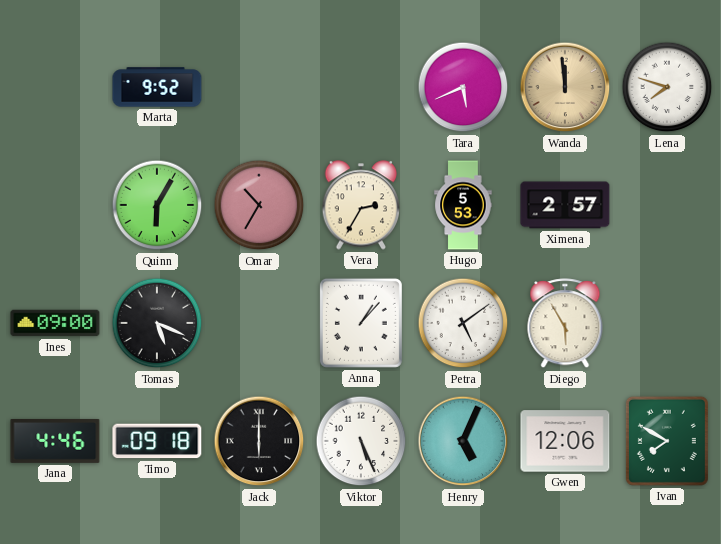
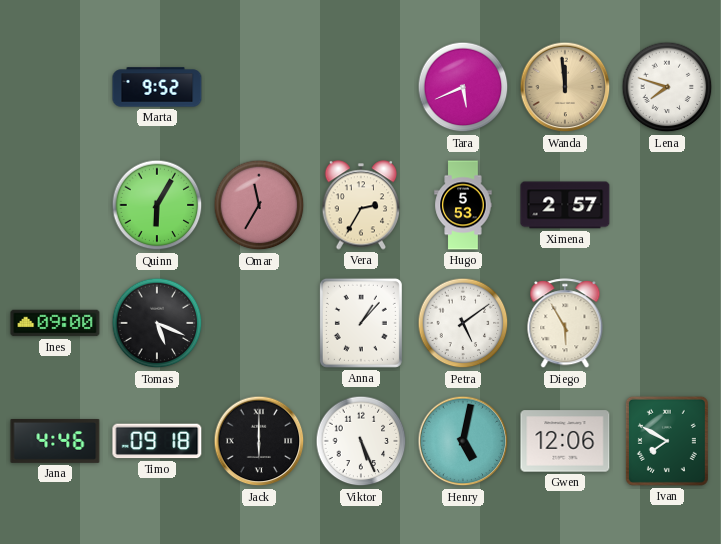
Omar: 10:35 -> 11:35 (259, 205)
Henry: 5:04 -> 5:02 (463, 441)
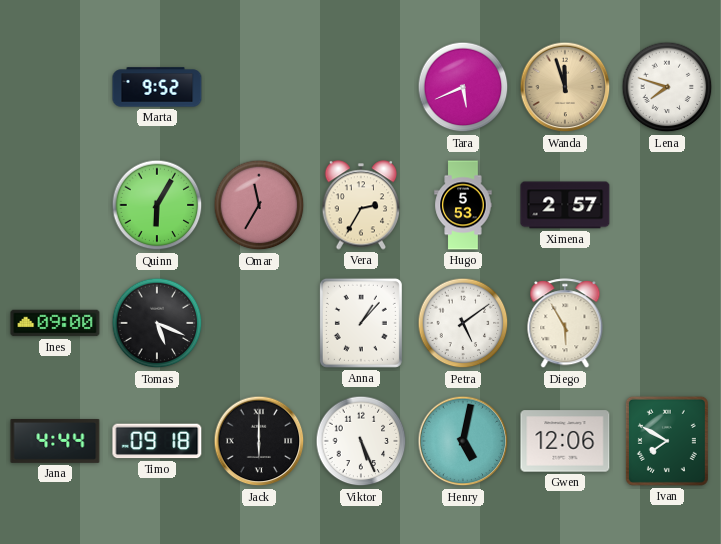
Wanda: 11:59 -> 11:57 (565, 87)
Jana: 4:46 -> 4:44 (55, 441)
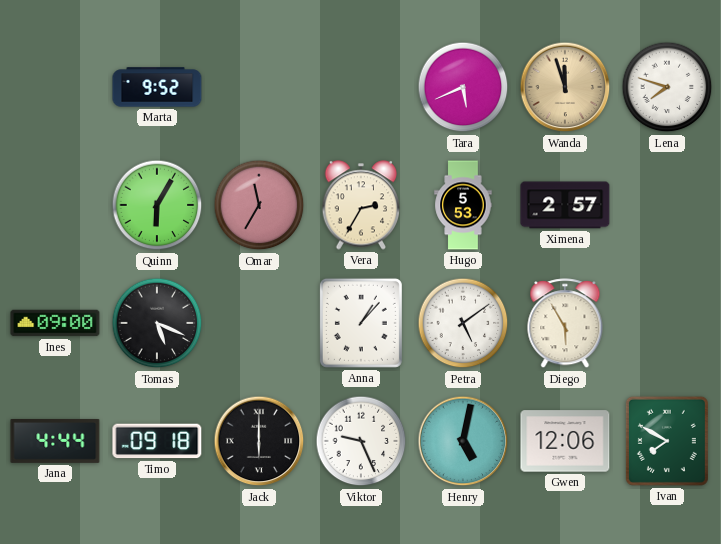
Viktor: 5:26 -> 9:26 (361, 441)
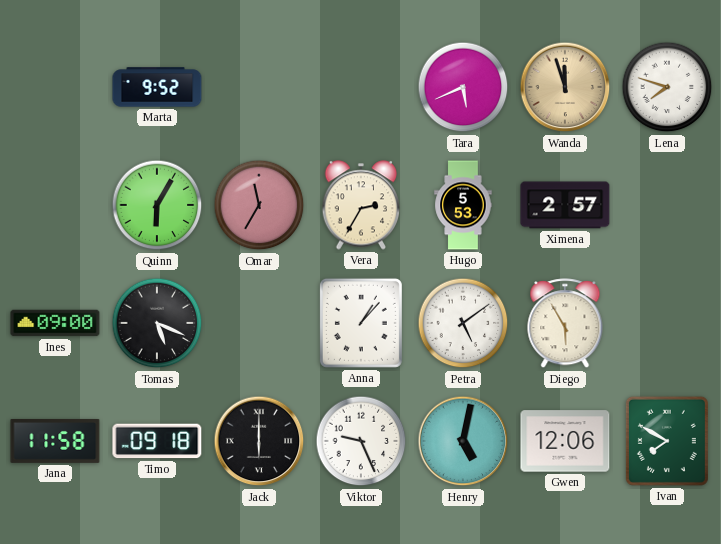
Jana: 4:44 -> 11:58 (55, 441)
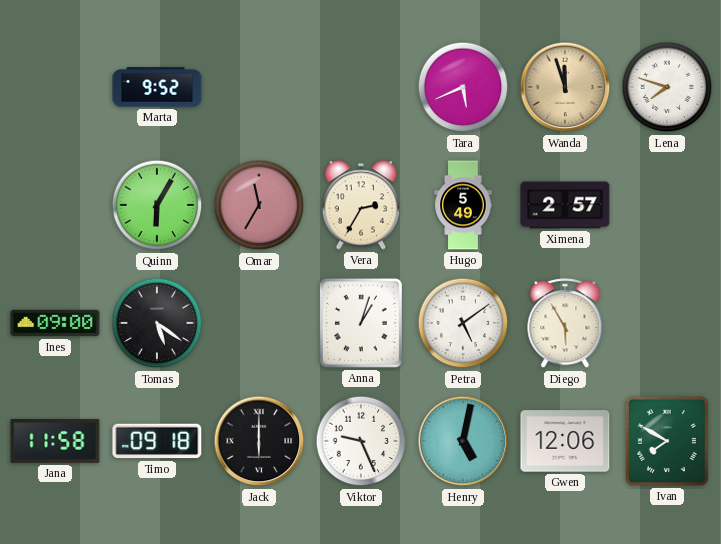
Hugo: 5:53 -> 5:49 (463, 205)
Tomas: 5:19 -> 5:21 (157, 323)
Anna: 1:07 -> 1:03 (361, 323)
